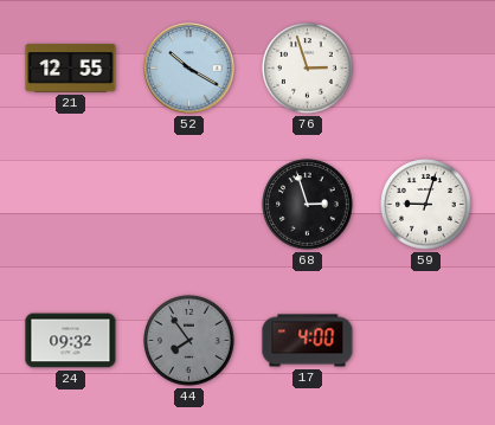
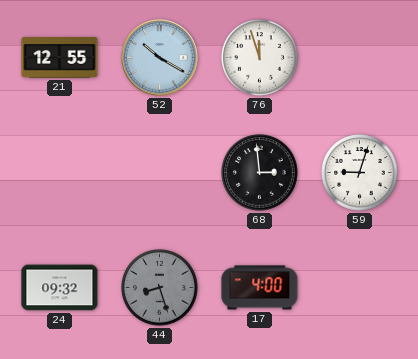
76: 2:57 -> 11:57 (260, 58)
68: 2:57 -> 2:59 (260, 173)
44: 7:54 -> 8:27 (160, 288)
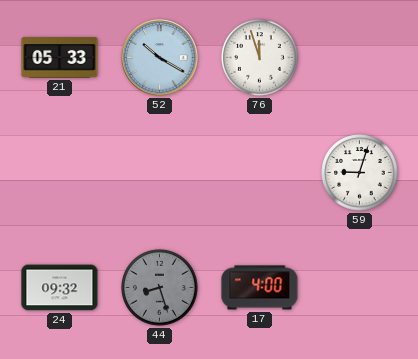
21: 12:55 -> 05:33 (60, 58)
68: 2:59 -> none (260, 173)
